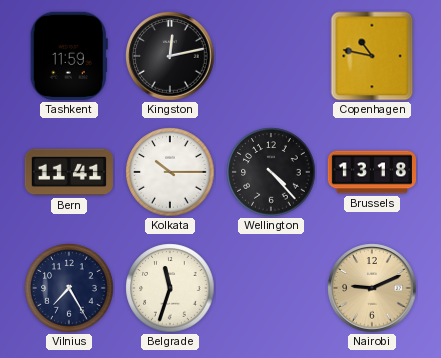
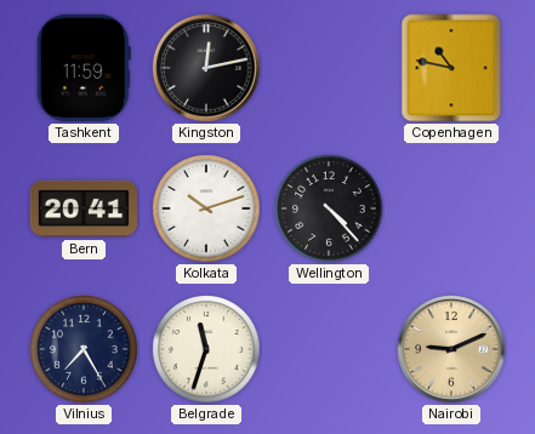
Bern: 11:41 -> 20:41 (84, 209)
Kolkata: 10:15 -> 10:12 (206, 209)
Brussels: 13:18 -> none (371, 172)
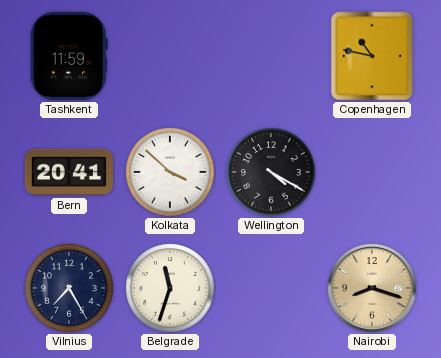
Kingston: 12:13 -> none (206, 68)
Kolkata: 10:12 -> 3:52 (170, 172)
Wellington: 4:23 -> 4:20 (271, 172)
Nairobi: 9:11 -> 8:18 (372, 288)
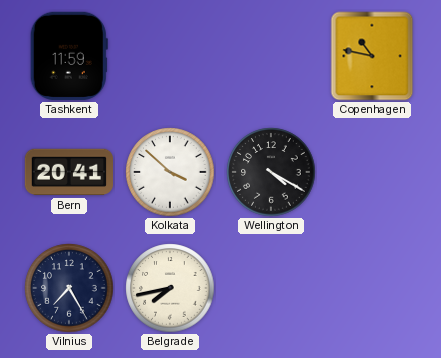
Belgrade: 11:33 -> 7:43 (170, 288)
Nairobi: 8:18 -> none (372, 288)
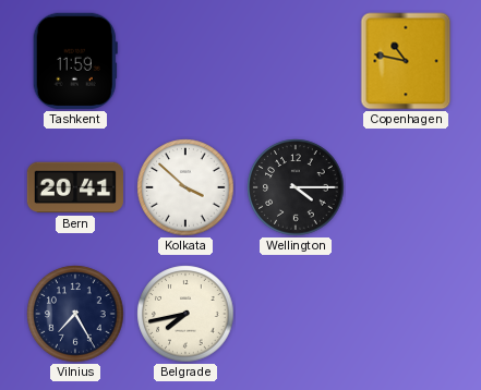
Wellington: 4:20 -> 4:15 (296, 187)
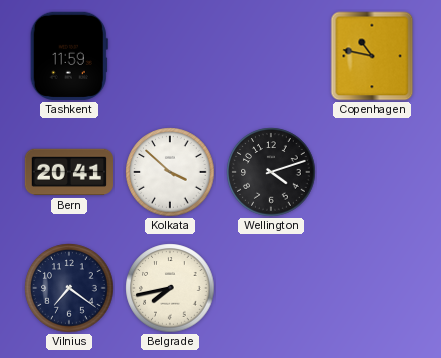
Wellington: 4:15 -> 4:12 (271, 172)
Vilnius: 7:25 -> 7:21 (69, 288)
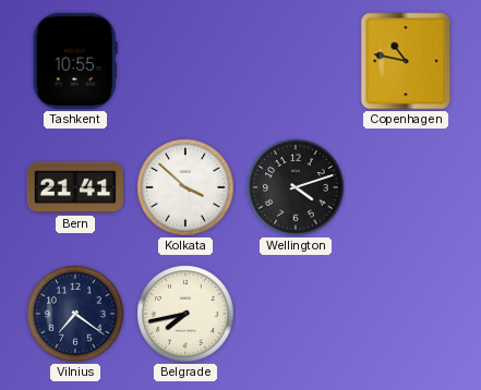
Tashkent: 11:59 -> 10:55 (75, 61)
Bern: 20:41 -> 21:41 (75, 187)
